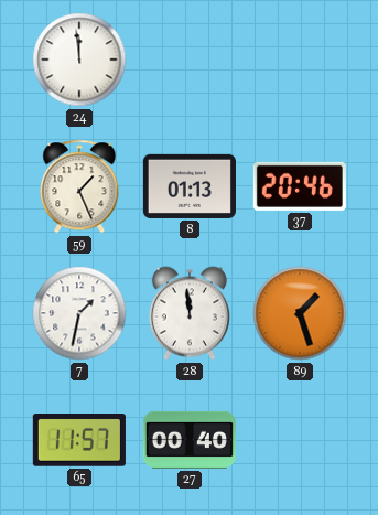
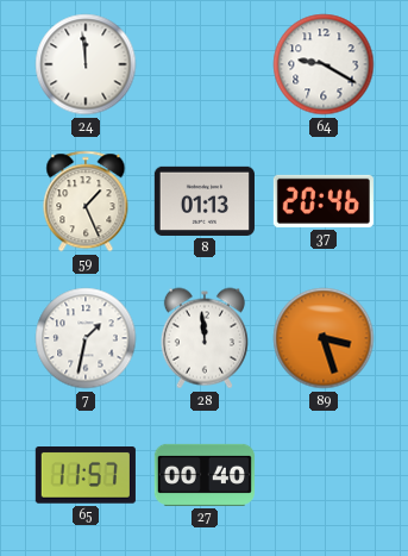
64: none -> 9:20 (324, 64)
89: 1:27 -> 3:27 (324, 338)
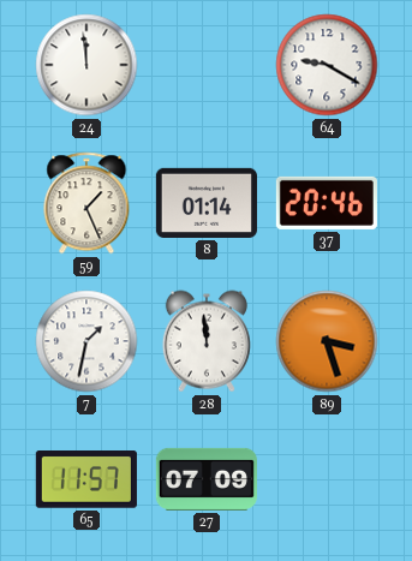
8: 01:13 -> 01:14 (207, 203)
27: 00:40 -> 07:09 (207, 479)
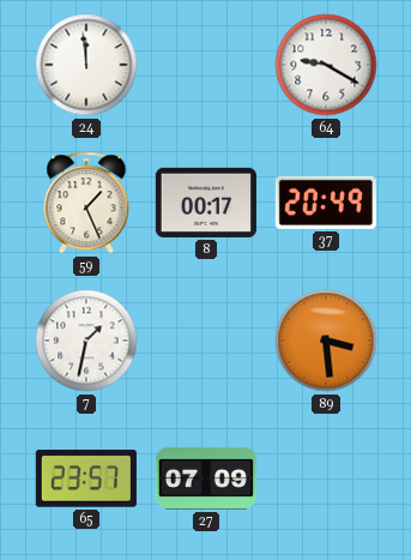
8: 01:14 -> 00:17 (206, 203)
37: 20:46 -> 20:49 (326, 203)
28: 11:59 -> none (207, 341)
89: 3:27 -> 3:29 (326, 341)
65: 11:57 -> 23:57 (86, 480)
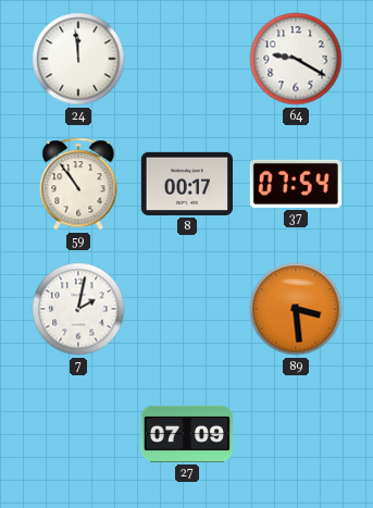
59: 1:26 -> 10:54 (78, 184)
37: 20:49 -> 07:54 (296, 184)
7: 1:32 -> 2:02 (78, 309)
65: 23:57 -> none (86, 480)
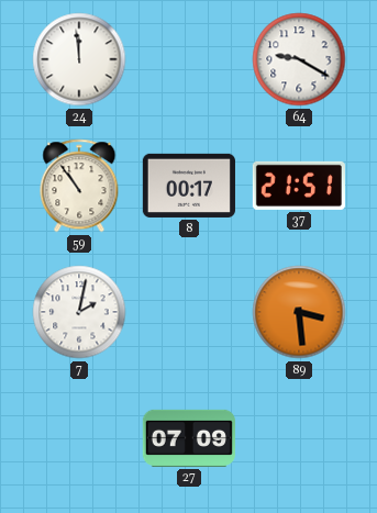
37: 07:54 -> 21:51 (299, 186)
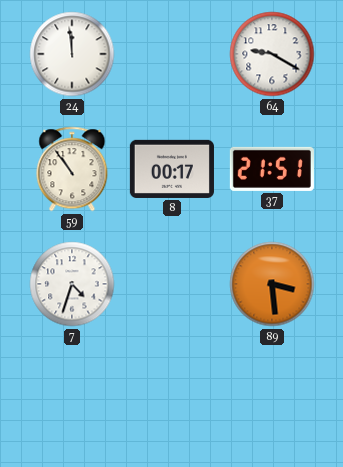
7: 2:02 -> 4:33 (72, 284)
27: 07:09 -> none (189, 438)
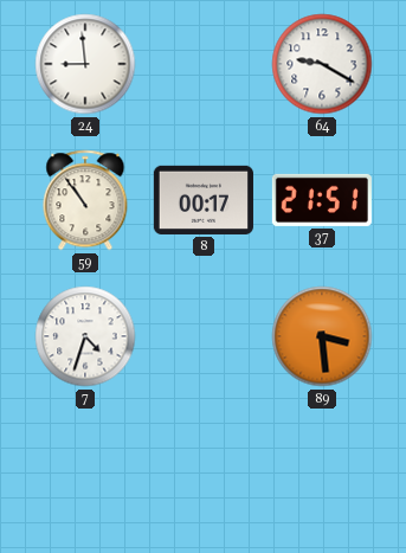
24: 11:59 -> 8:59 (85, 64)
